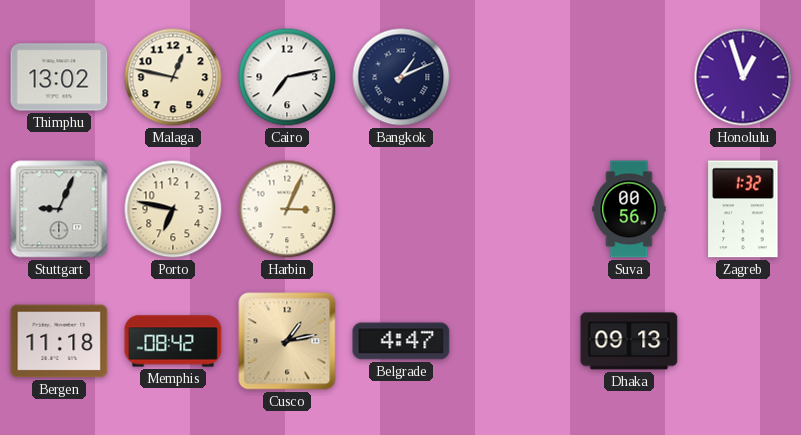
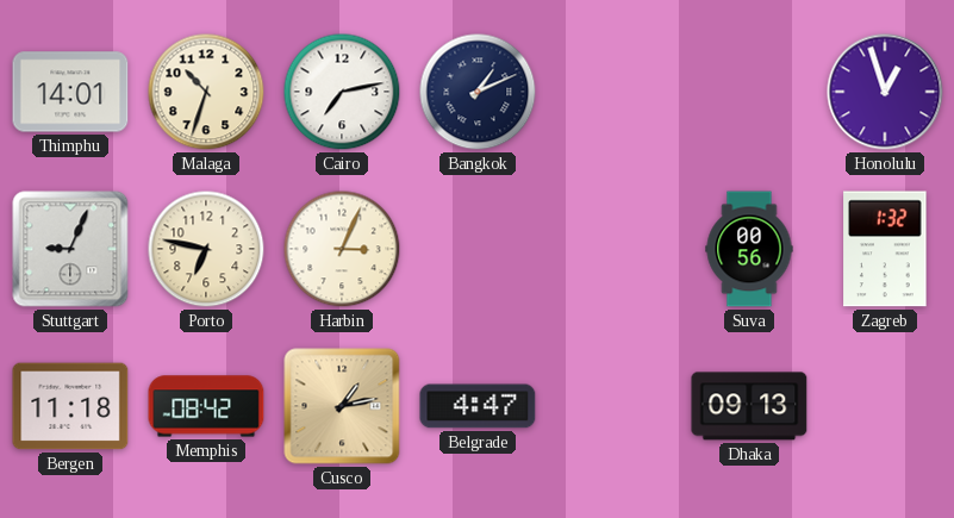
Thimphu: 13:02 -> 14:01 (70, 92)
Malaga: 12:47 -> 10:33 (206, 92)
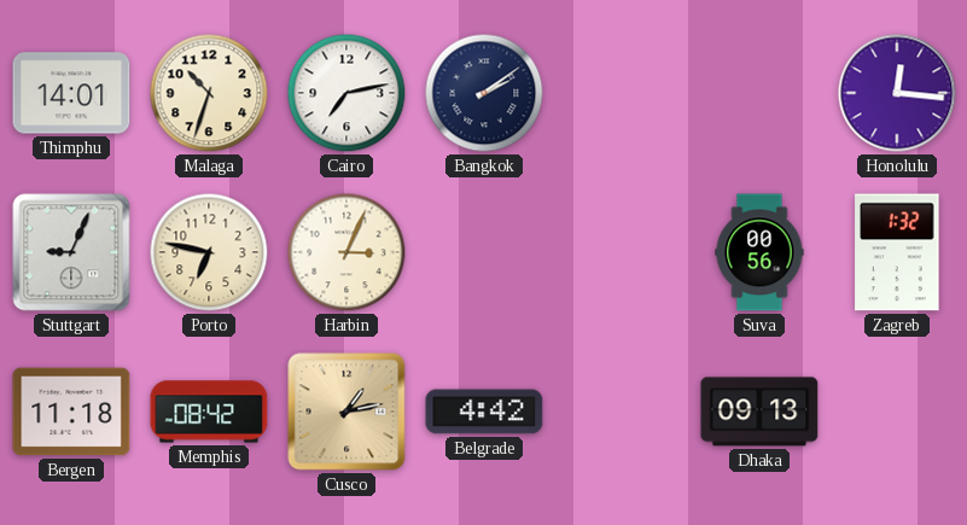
Bangkok: 1:11 -> 2:09 (484, 93)
Honolulu: 12:57 -> 12:16 (897, 93)
Belgrade: 4:47 -> 4:42 (484, 412)
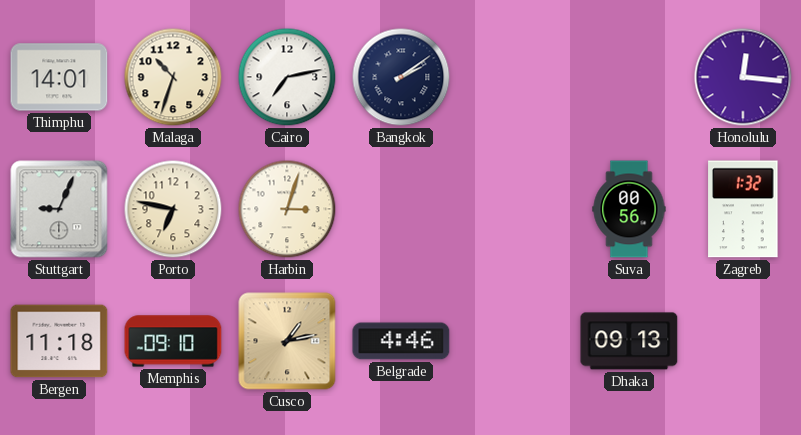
Harbin: 3:04 -> 3:03 (287, 209)
Memphis: 08:42 -> 09:10 (173, 341)
Belgrade: 4:42 -> 4:46 (401, 341)
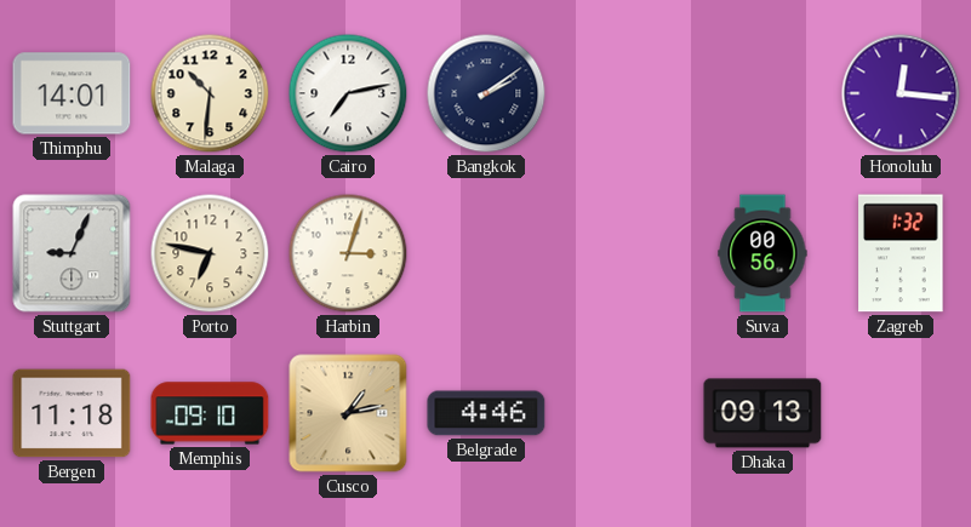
Malaga: 10:33 -> 10:31 (210, 93)
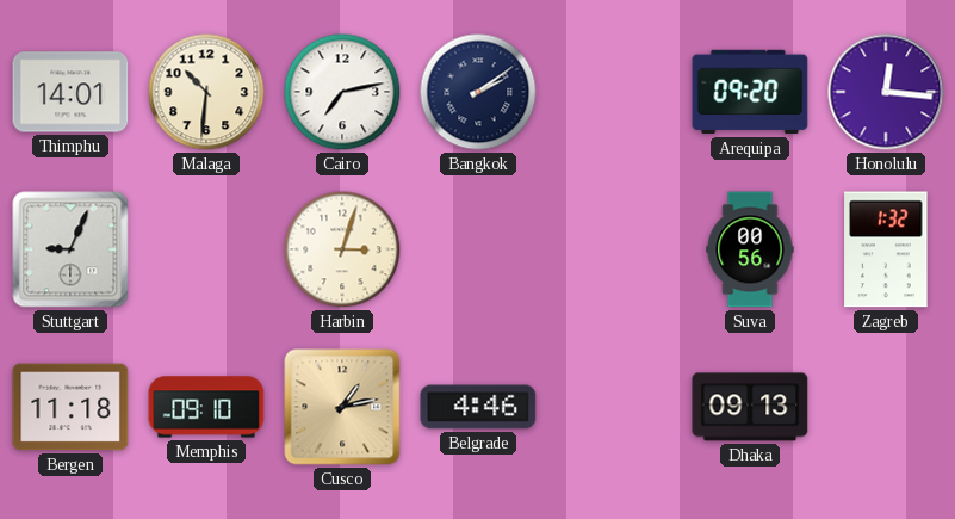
Arequipa: none -> 09:20 (750, 92)
Porto: 6:47 -> none (210, 253)
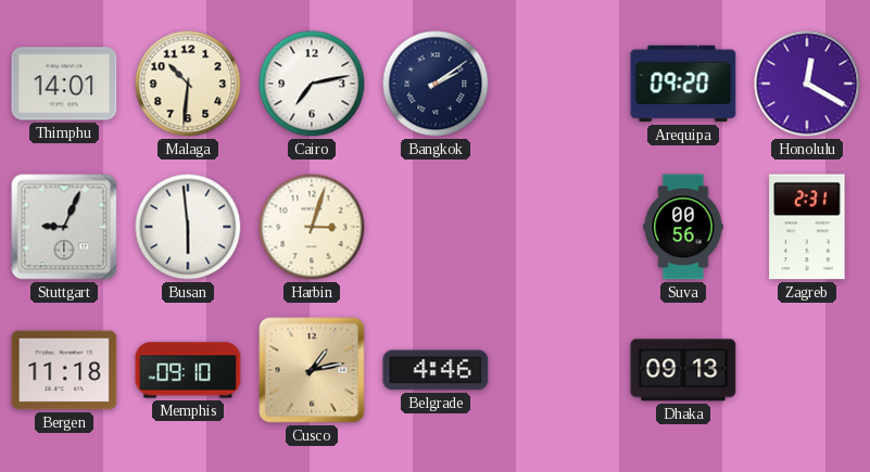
Honolulu: 12:16 -> 12:20 (807, 84)
Busan: none -> 5:59 (188, 227)
Zagreb: 1:32 -> 2:31 (807, 227)
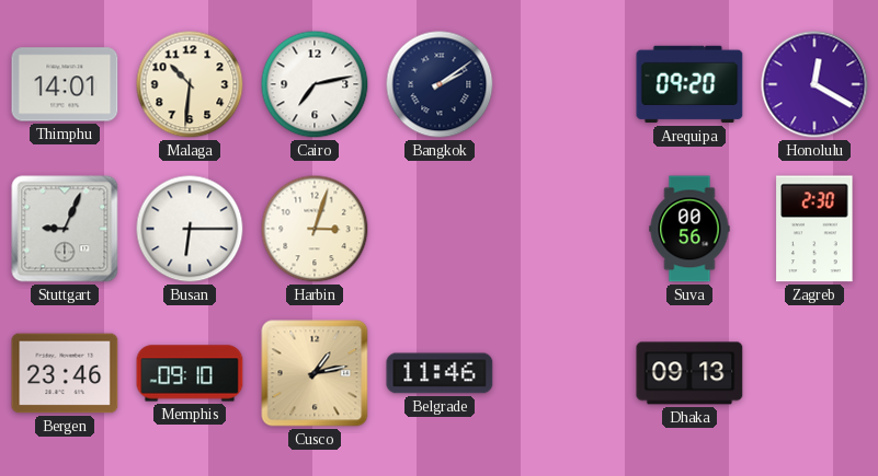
Busan: 5:59 -> 6:15 (190, 229)
Zagreb: 2:31 -> 2:30 (814, 229)
Bergen: 11:18 -> 23:46 (65, 373)
Belgrade: 4:46 -> 11:46 (440, 373)
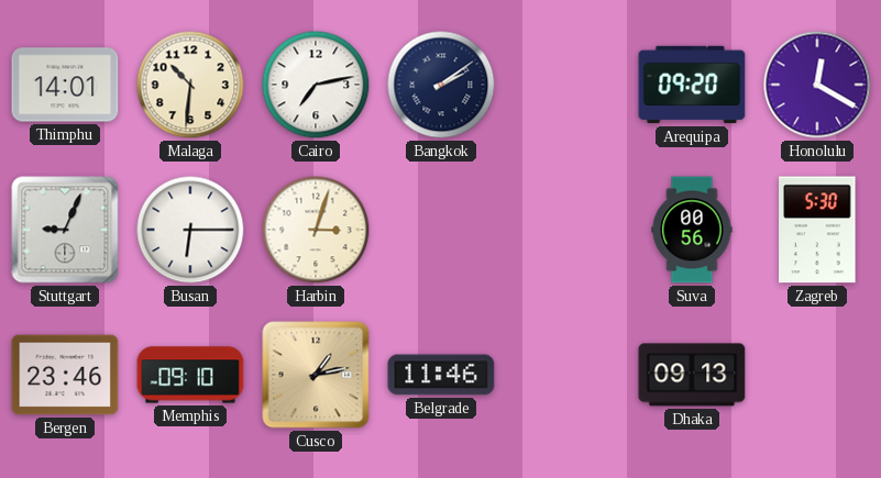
Zagreb: 2:30 -> 5:30 (817, 230)
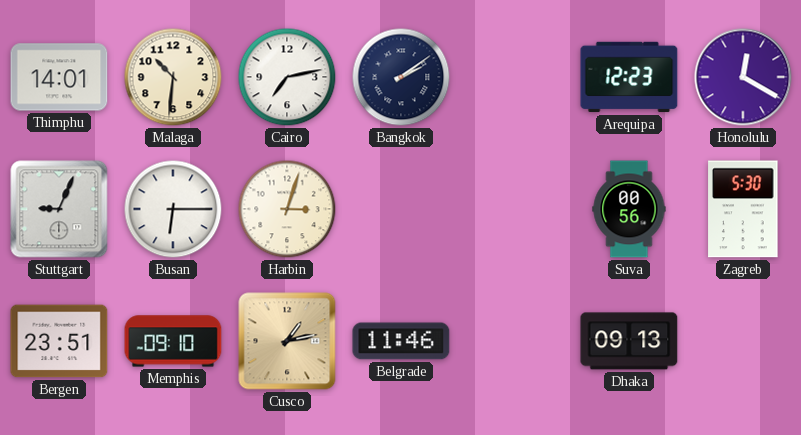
Arequipa: 09:20 -> 12:23 (629, 77)
Bergen: 23:46 -> 23:51 (59, 341)
